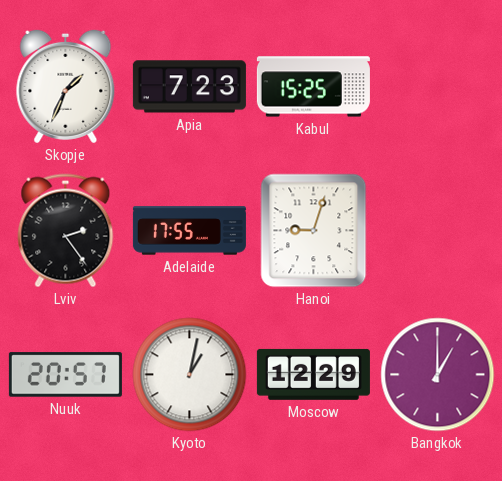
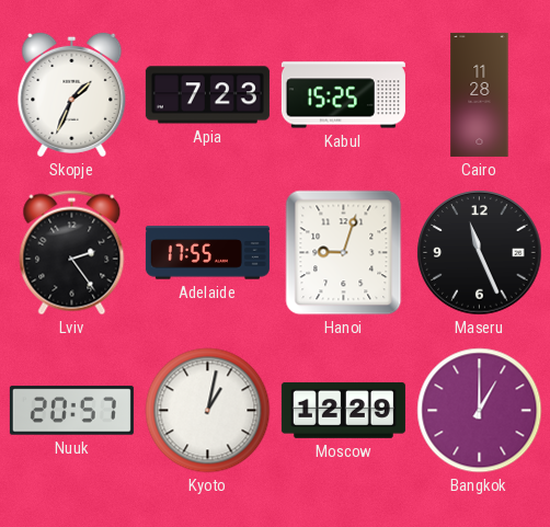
Cairo: none -> 11:28 (480, 94)
Maseru: none -> 11:26 (480, 253)
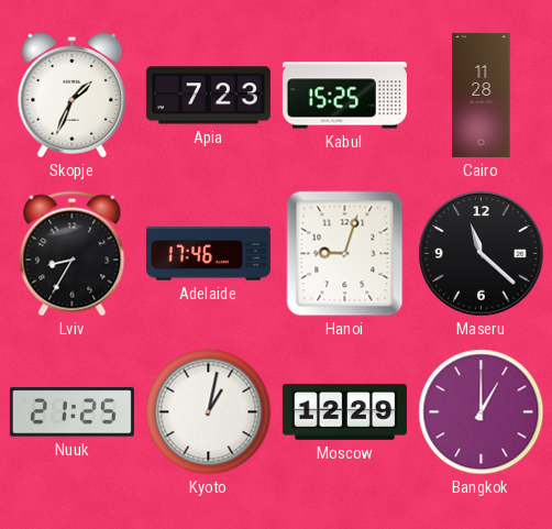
Lviv: 2:24 -> 8:35 (73, 254)
Adelaide: 17:55 -> 17:46 (208, 254)
Maseru: 11:26 -> 11:22 (482, 254)
Nuuk: 20:57 -> 21:25 (71, 412)
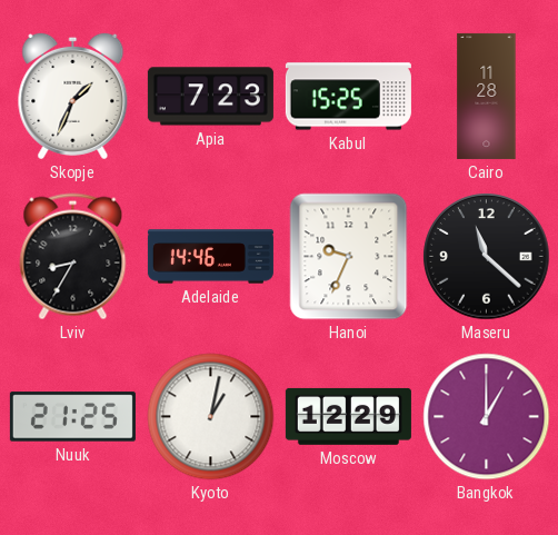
Adelaide: 17:46 -> 14:46 (210, 257)
Hanoi: 9:03 -> 9:34 (349, 257)
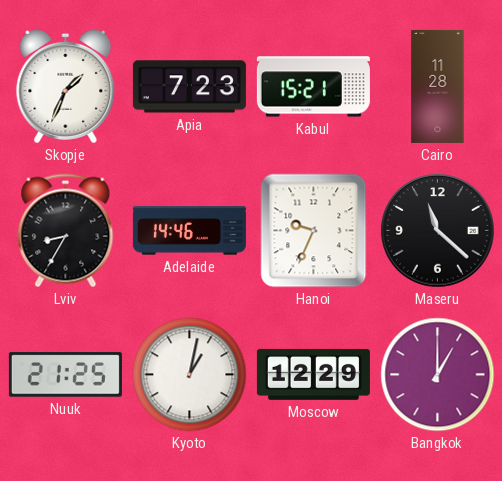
Kabul: 15:25 -> 15:21 (313, 87)
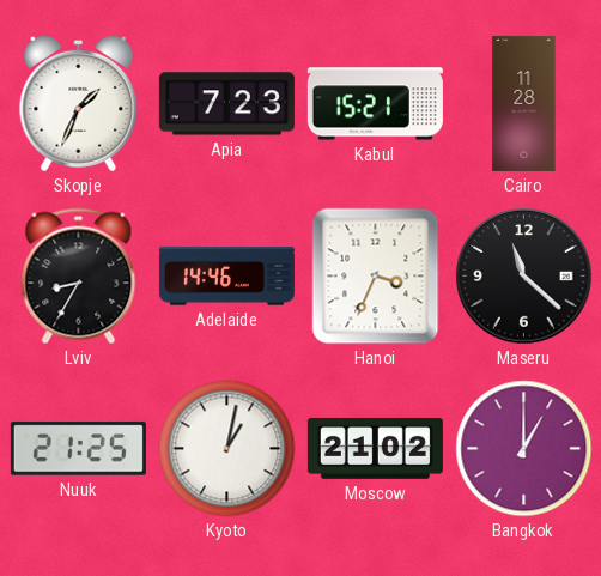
Hanoi: 9:34 -> 3:34 (376, 277)
Moscow: 12:29 -> 21:02 (375, 448)
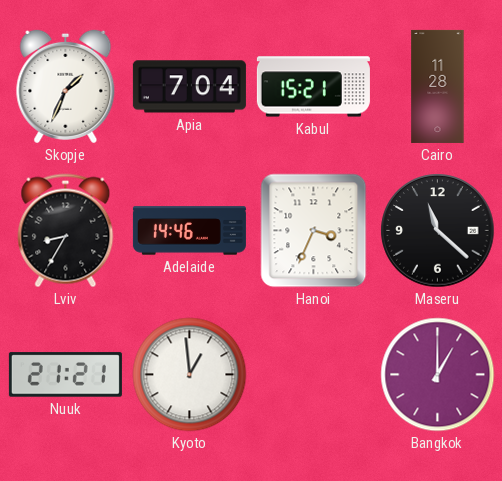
Apia: 7:23 -> 7:04 (189, 87)
Nuuk: 21:25 -> 21:21 (65, 375)
Kyoto: 1:02 -> 12:59 (190, 375)
Moscow: 21:02 -> none (375, 448)
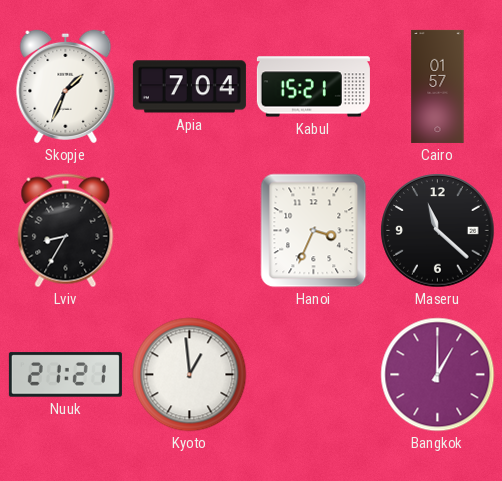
Cairo: 11:28 -> 01:57 (438, 86)
Adelaide: 14:46 -> none (189, 231)
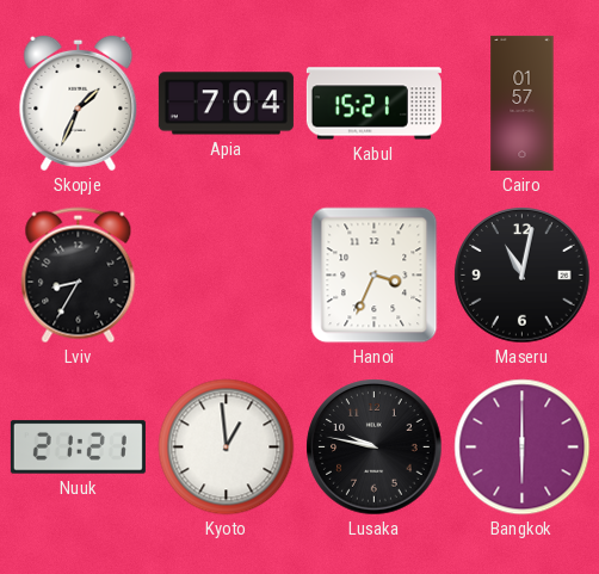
Maseru: 11:22 -> 11:02 (523, 276)
Lusaka: none -> 9:47 (375, 448)
Bangkok: 1:00 -> 6:00 (523, 448)
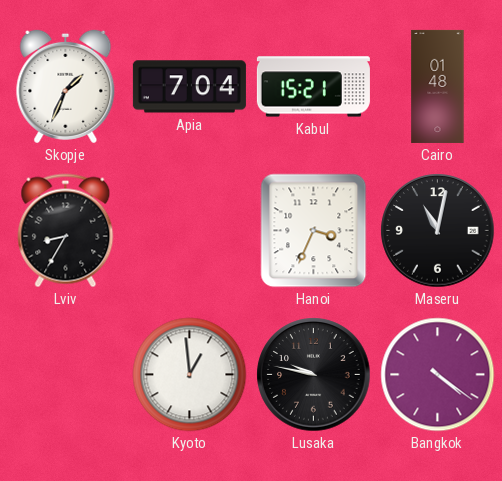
Cairo: 01:57 -> 01:48 (438, 86)
Nuuk: 21:21 -> none (78, 448)
Bangkok: 6:00 -> 4:21 (438, 375)
